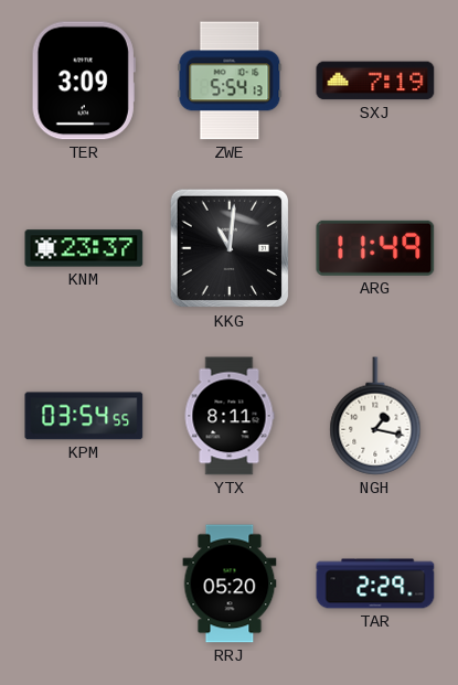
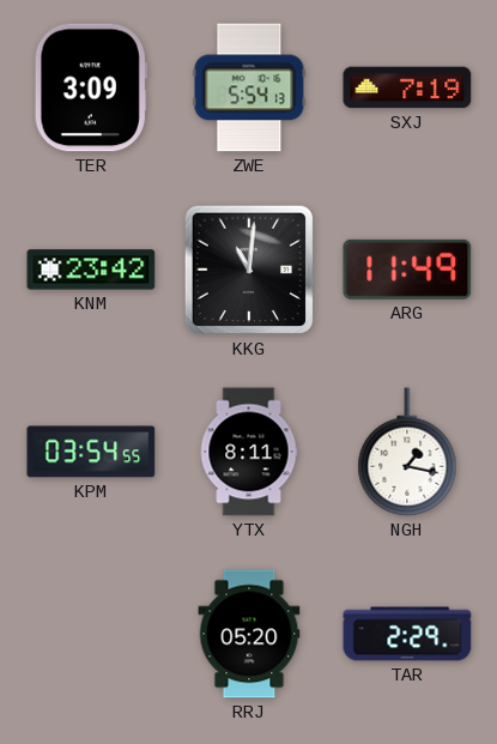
KNM: 23:37 -> 23:42 (91, 270)
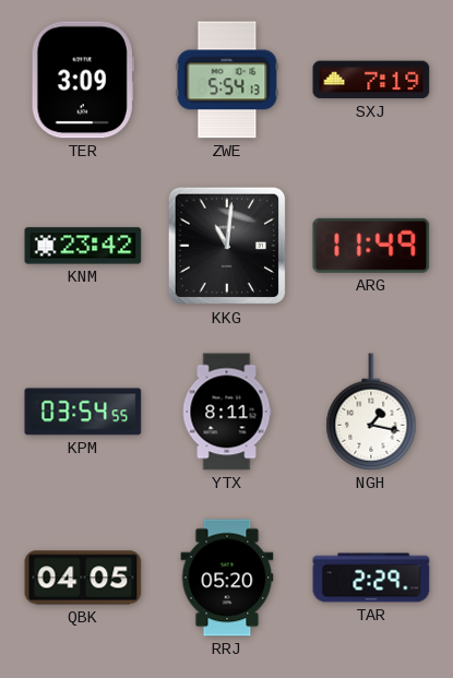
QBK: none -> 04:05 (83, 578)
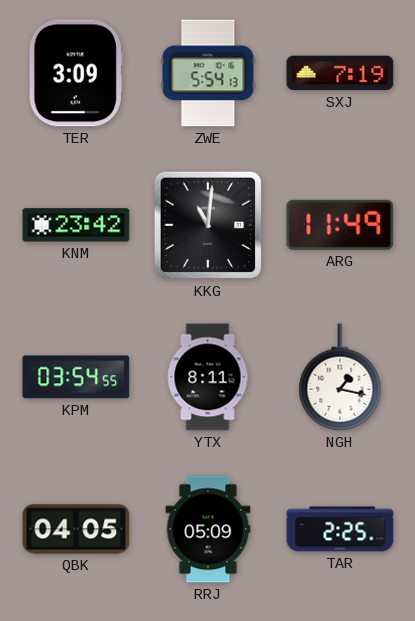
RRJ: 05:20 -> 05:09 (208, 529)
TAR: 2:29 -> 2:25 (340, 529)
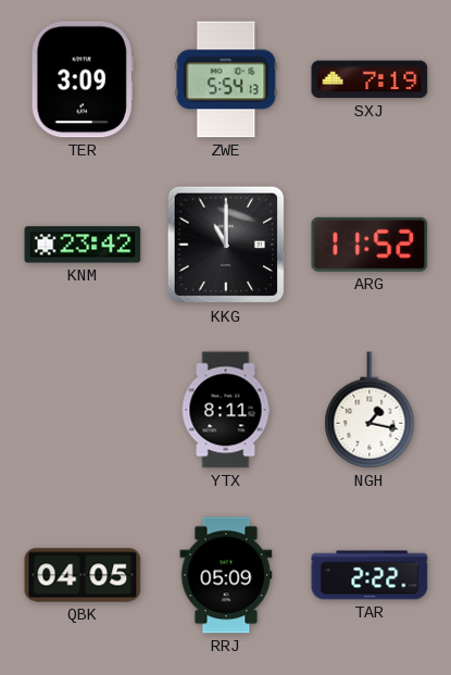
KKG: 11:01 -> 11:00 (226, 245)
ARG: 11:49 -> 11:52 (369, 245)
KPM: 03:54 -> none (76, 377)
TAR: 2:25 -> 2:22 (369, 575)
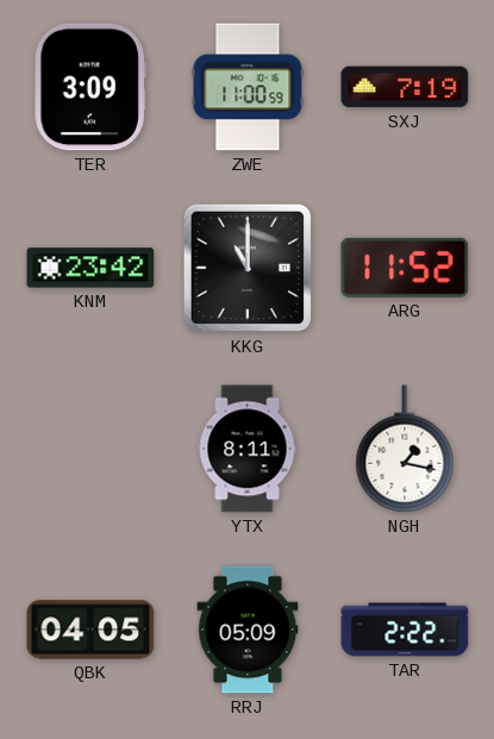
ZWE: 5:54 -> 11:00 (248, 87)
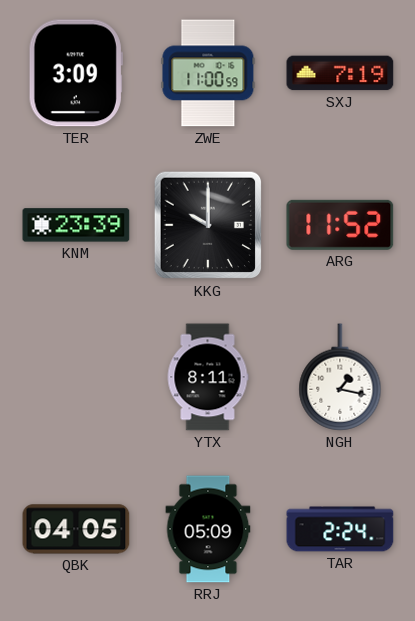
KNM: 23:42 -> 23:39 (76, 225)
KKG: 11:00 -> 10:00 (208, 225)
TAR: 2:22 -> 2:24 (340, 529)
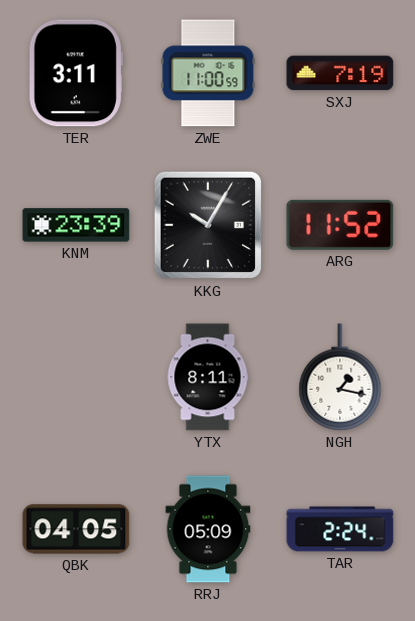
TER: 3:09 -> 3:11 (76, 73)
KKG: 10:00 -> 10:05 (208, 225)
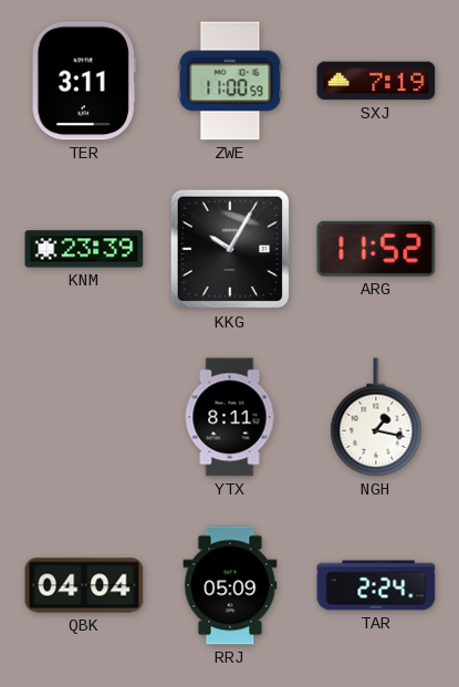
QBK: 04:05 -> 04:04 (84, 585)
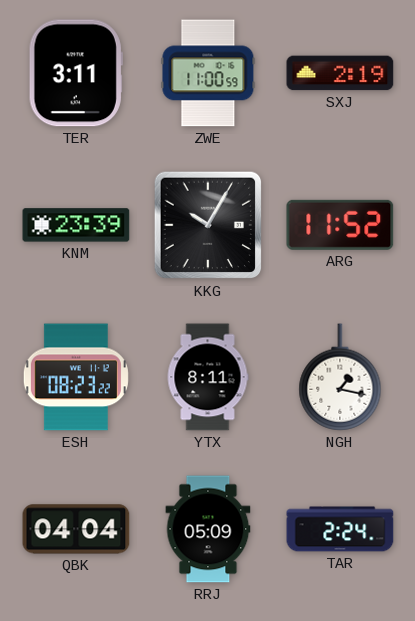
SXJ: 7:19 -> 2:19 (340, 73)
ESH: none -> 08:23 (76, 377)
